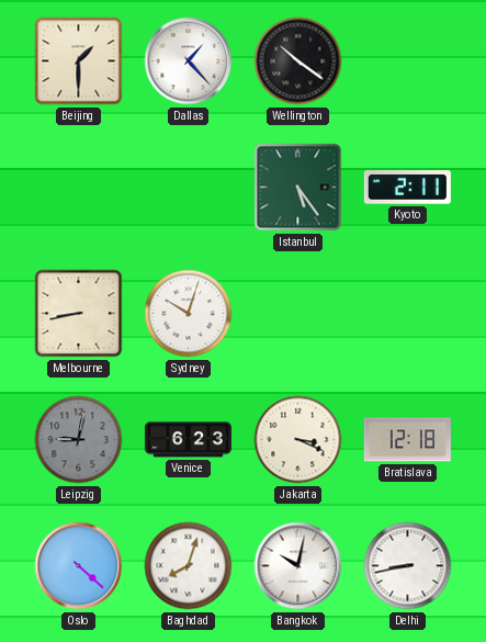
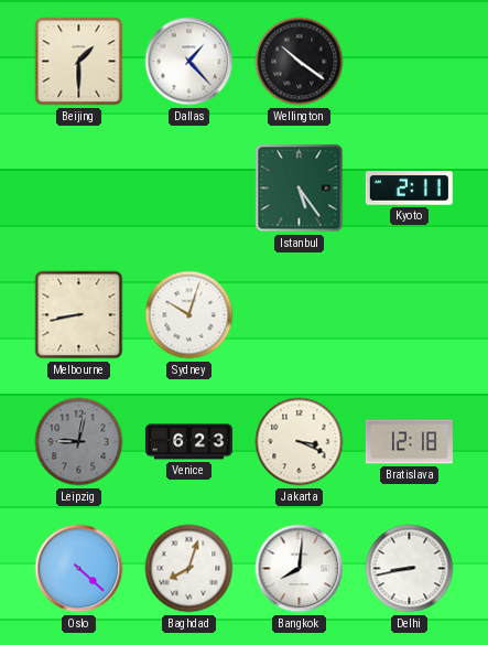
Bangkok: 10:02 -> 8:01 (300, 569)
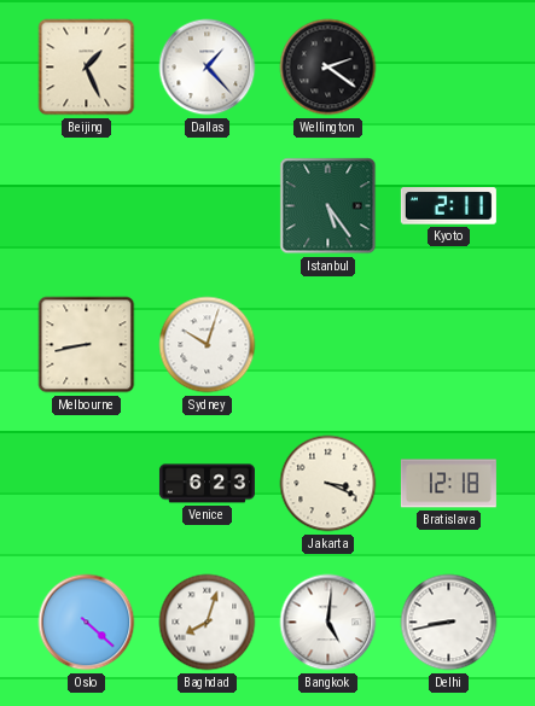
Beijing: 1:30 -> 1:26 (87, 68)
Wellington: 10:21 -> 2:21 (328, 68)
Leipzig: 9:02 -> none (79, 442)
Bangkok: 8:01 -> 5:01 (328, 623)
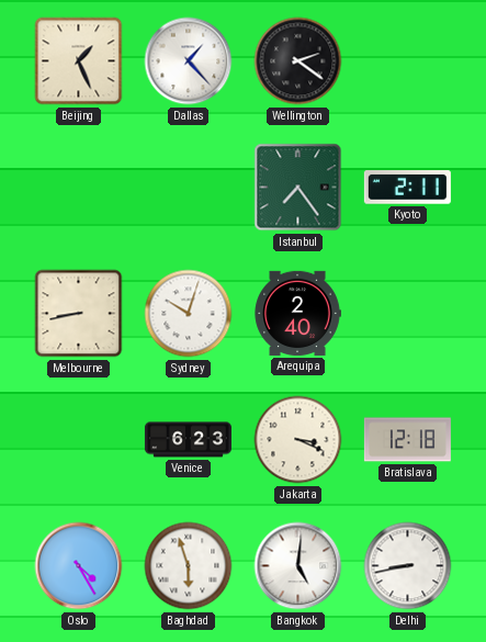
Istanbul: 5:24 -> 7:24 (298, 188)
Arequipa: none -> 2:40 (297, 313)
Oslo: 4:22 -> 4:25 (79, 566)
Baghdad: 8:03 -> 5:57 (189, 566)
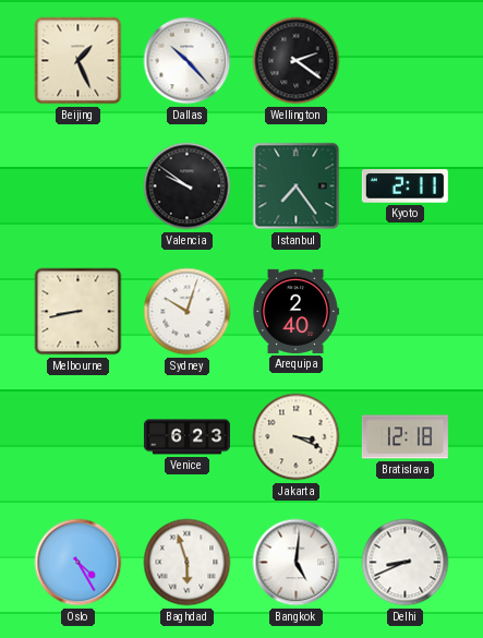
Dallas: 1:23 -> 10:23 (188, 61)
Valencia: none -> 9:51 (188, 186)
Delhi: 8:43 -> 8:41 (406, 563)
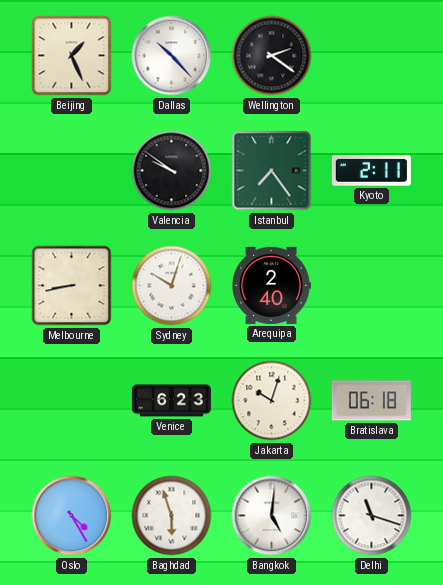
Jakarta: 3:19 -> 10:03 (272, 401)
Bratislava: 12:18 -> 06:18 (371, 401)
Delhi: 8:41 -> 11:18 (372, 516)
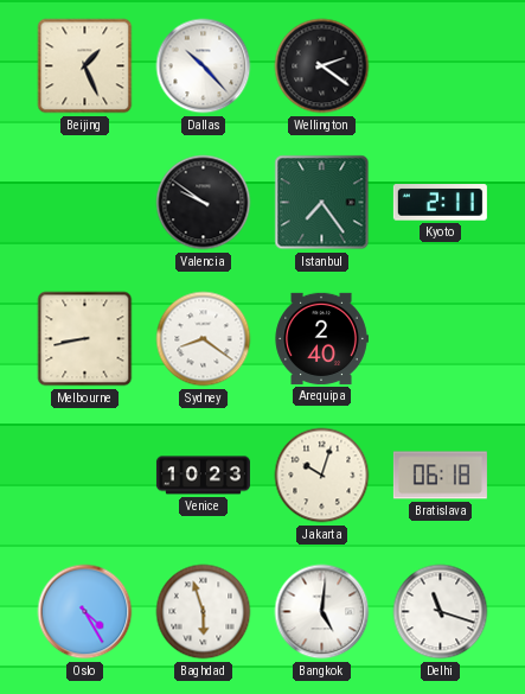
Sydney: 10:03 -> 8:21 (204, 339)
Venice: 6:23 -> 10:23 (203, 476)
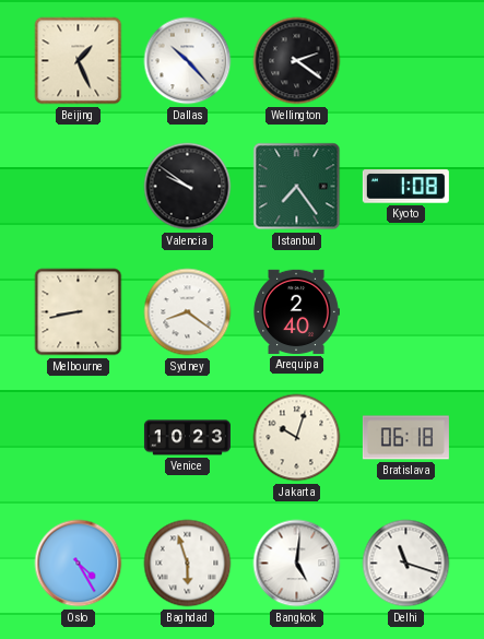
Kyoto: 2:11 -> 1:08 (405, 187)
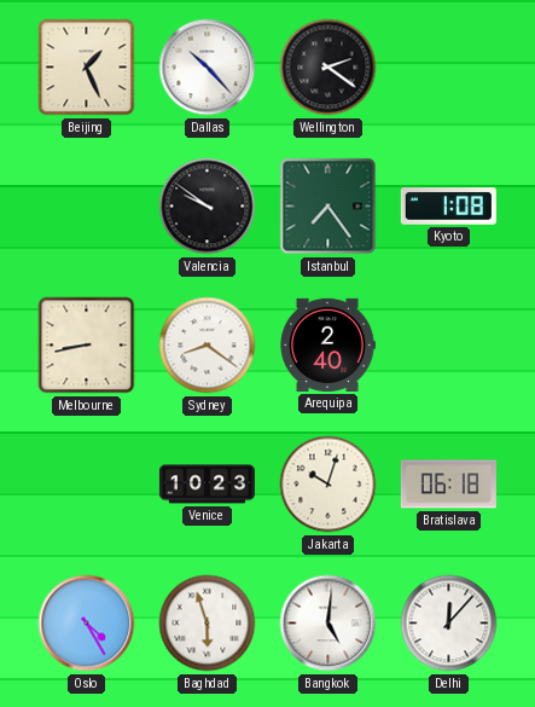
Delhi: 11:18 -> 12:07 (449, 624)
